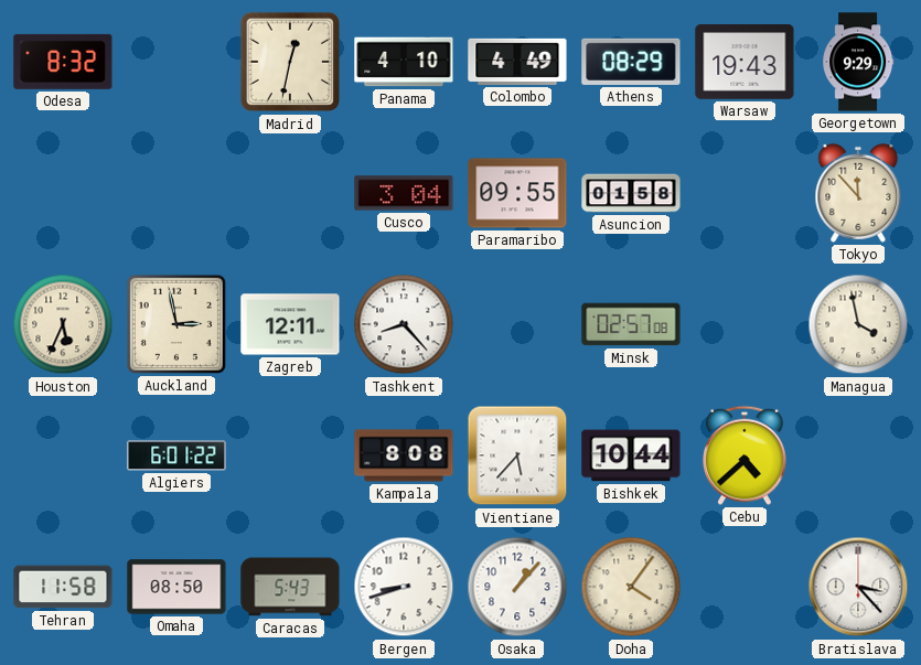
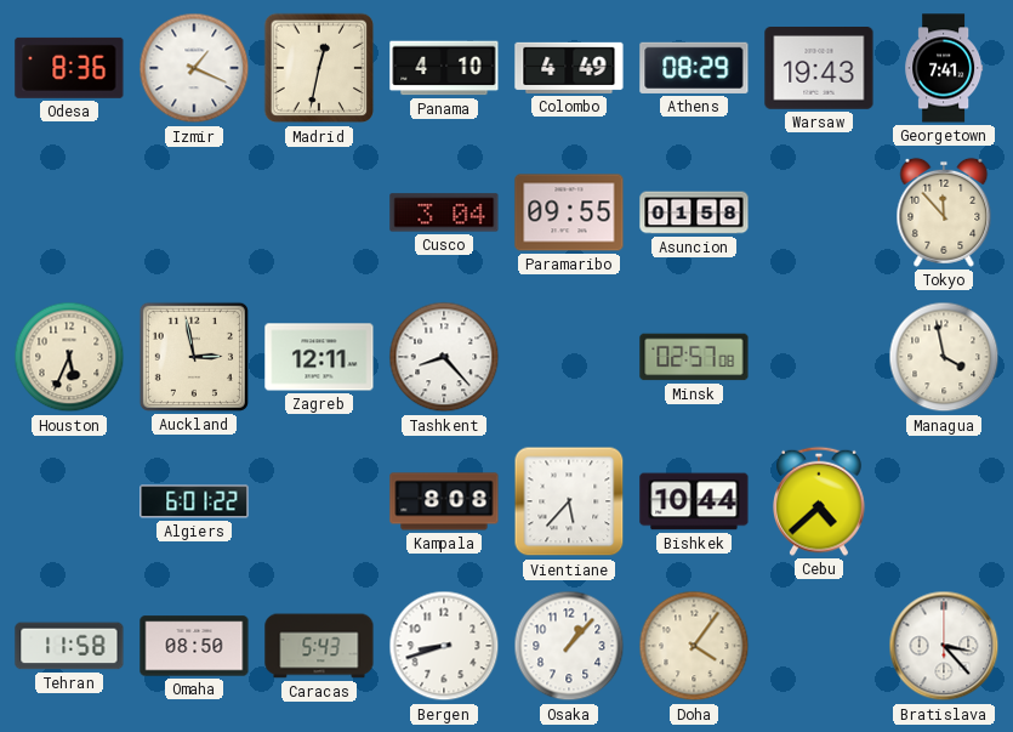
Odesa: 8:32 -> 8:36 (69, 68)
Izmir: none -> 1:19 (194, 68)
Georgetown: 9:29 -> 7:41 (944, 68)
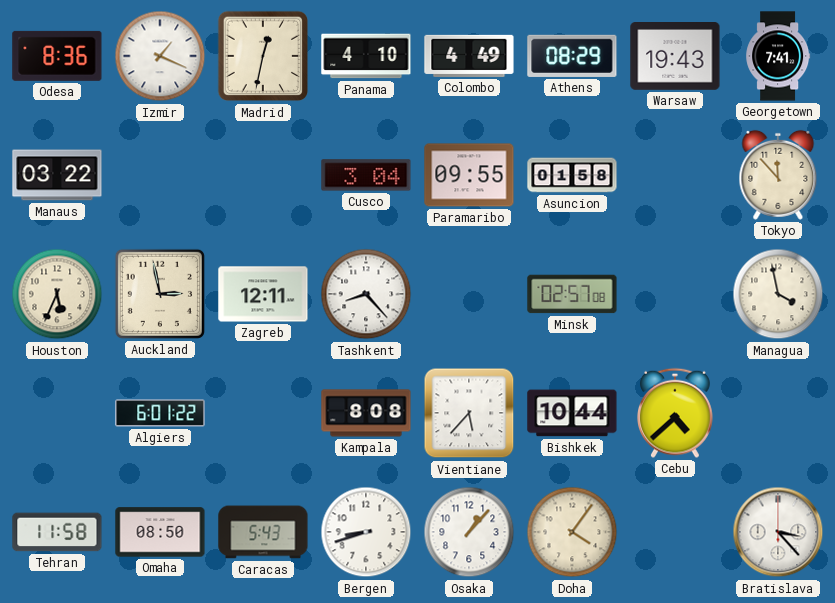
Manaus: none -> 03:22 (57, 175)
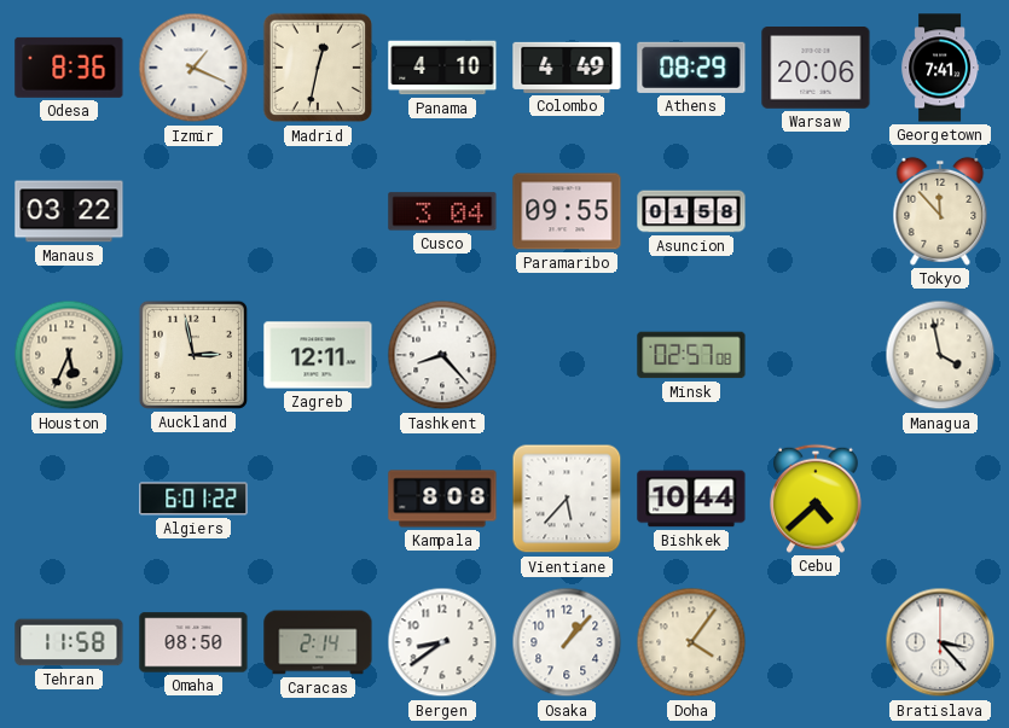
Warsaw: 19:43 -> 20:06 (816, 69)
Caracas: 5:43 -> 2:14 (318, 642)
Bergen: 8:42 -> 8:39 (442, 642)
